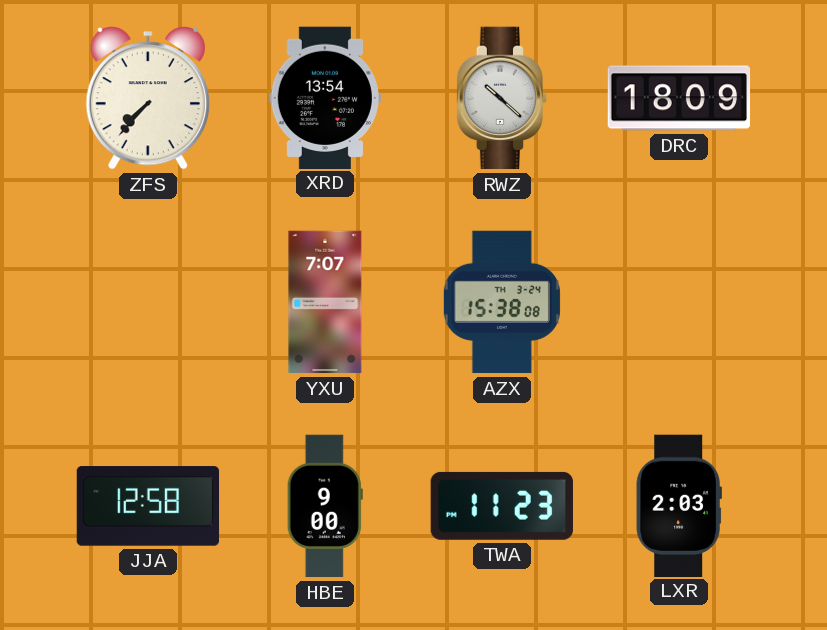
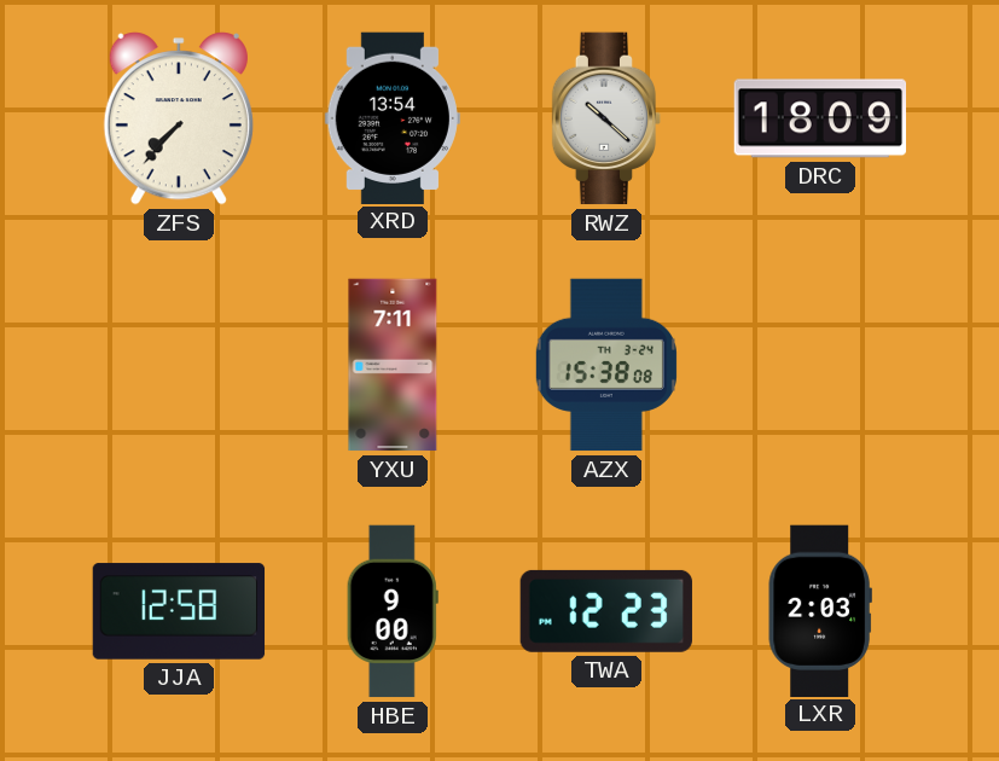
YXU: 7:07 -> 7:11 (393, 365)
TWA: 11:23 -> 12:23 (605, 611)
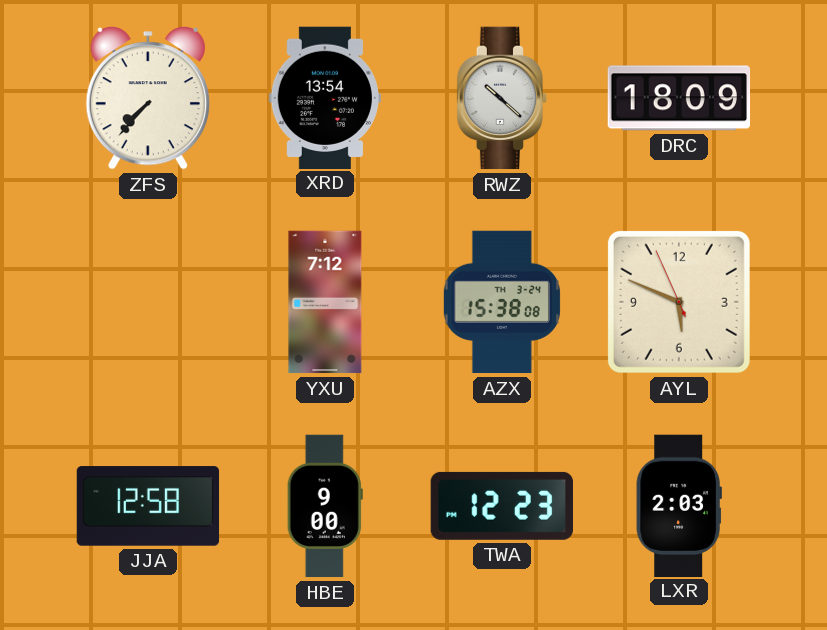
YXU: 7:11 -> 7:12 (325, 302)
AYL: none -> 5:48 (679, 302)
